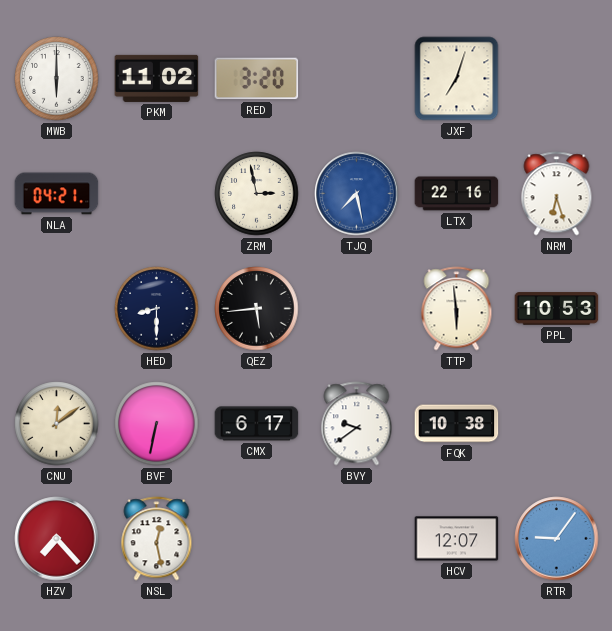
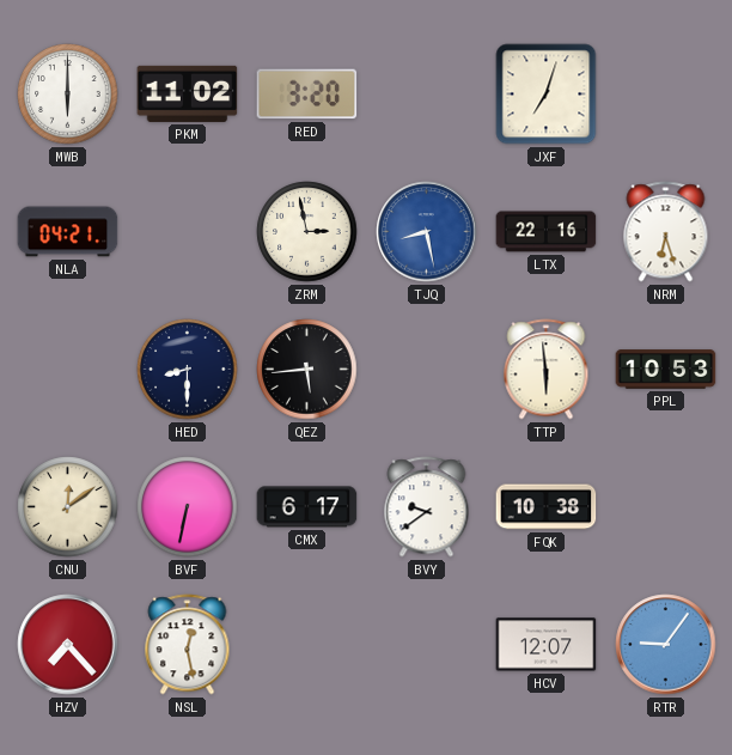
TJQ: 7:28 -> 8:28 (427, 232)
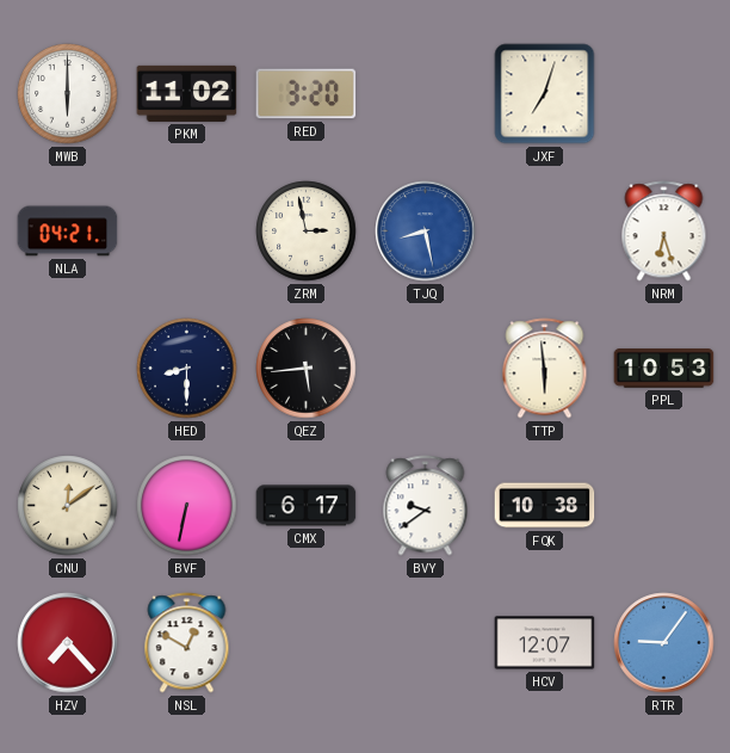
LTX: 22:16 -> none (547, 232)
NSL: 12:28 -> 12:50 (187, 643)
